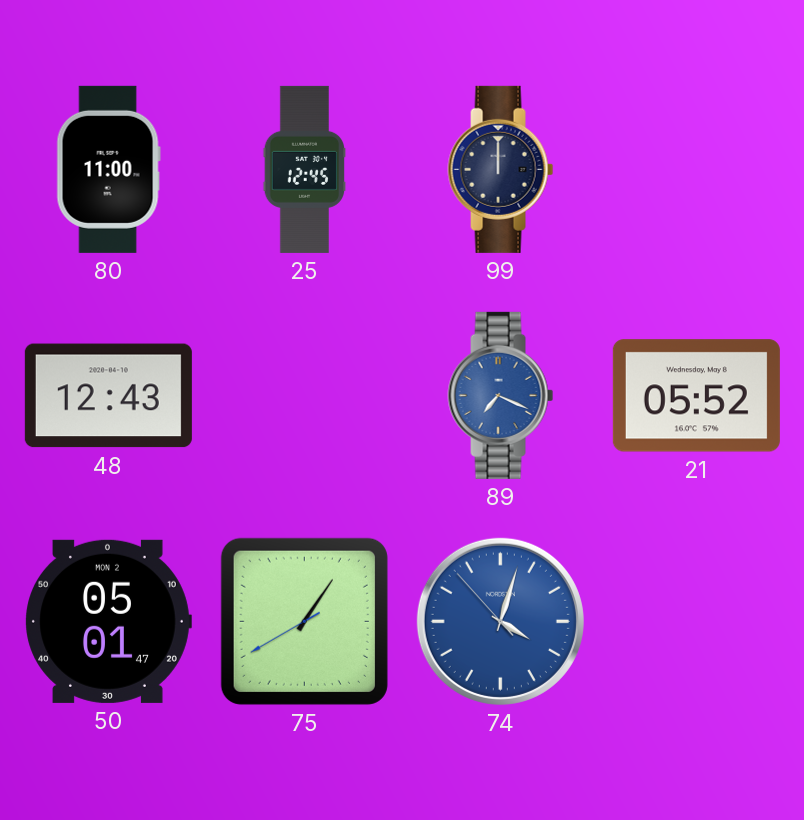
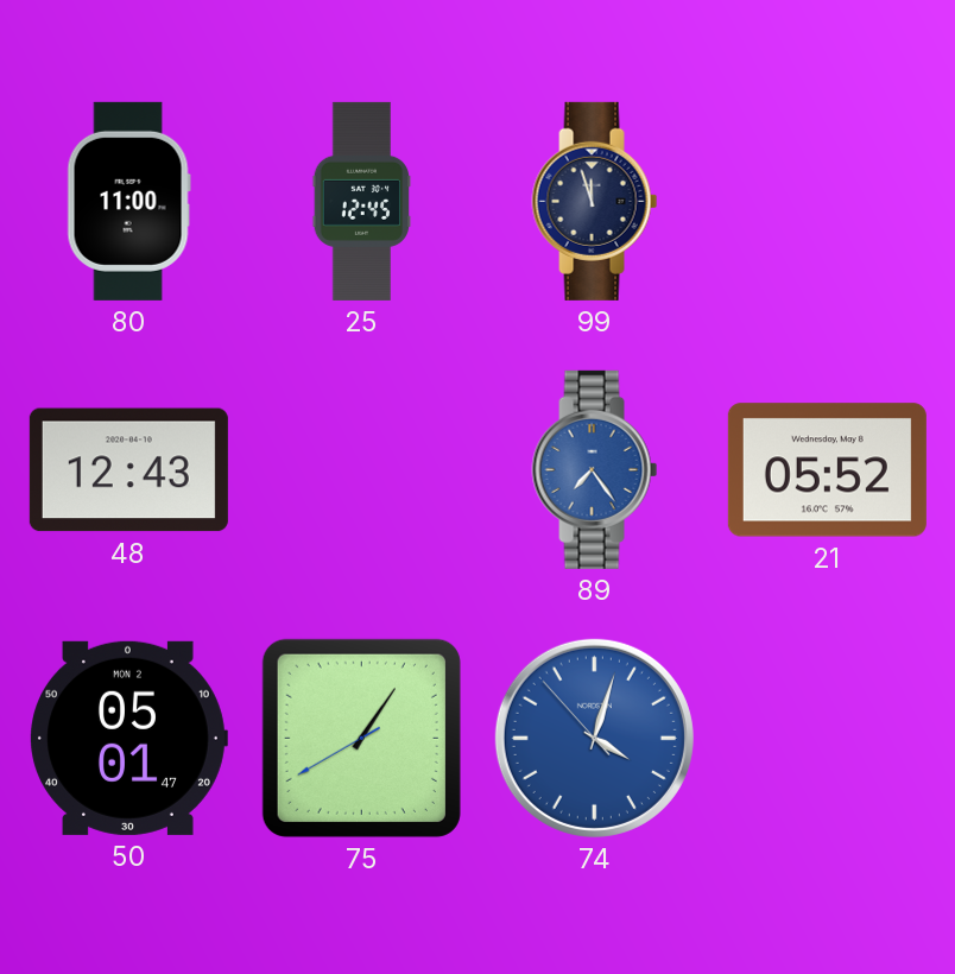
99: 12:00 -> 11:57 (595, 201)
89: 7:19 -> 7:24 (595, 469)
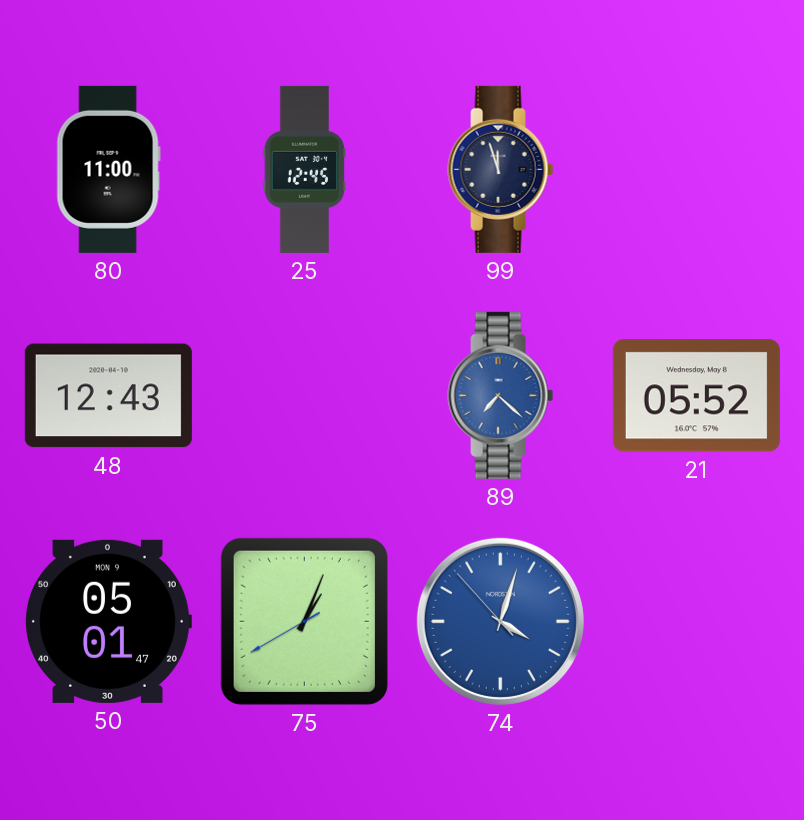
89: 7:24 -> 7:22 (501, 395)
50 date: MON 2 -> MON 9 (108, 621)
75: 1:05 -> 1:03 (304, 621)
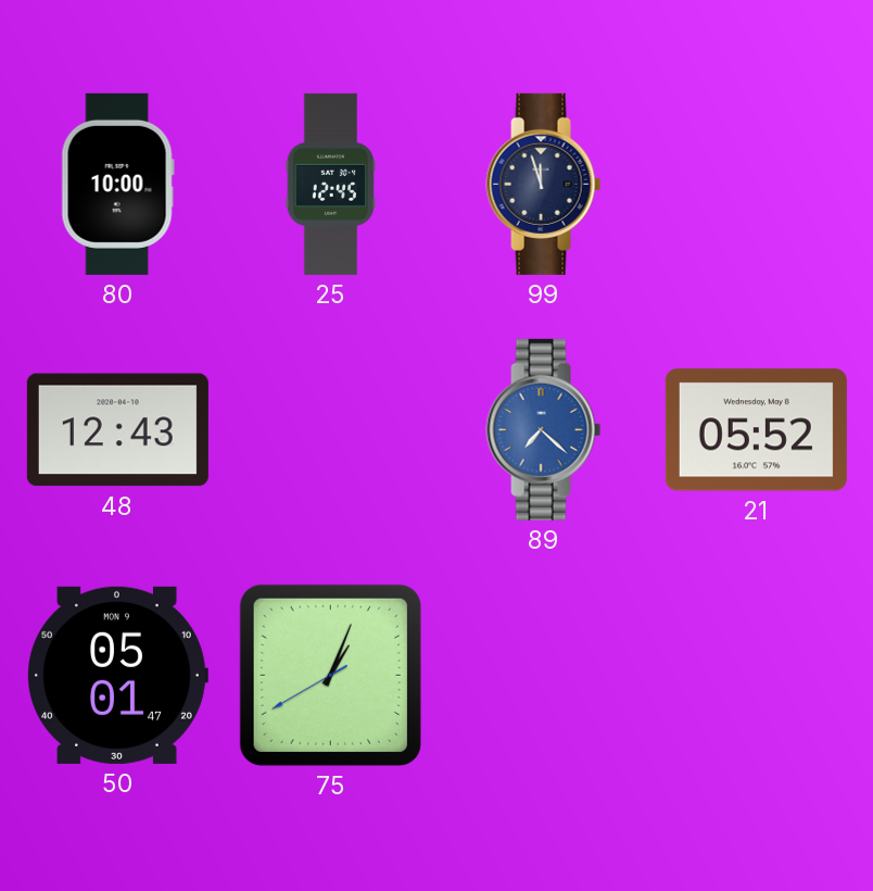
80: 11:00 -> 10:00 (117, 184)
74: 4:02 -> none (500, 621)
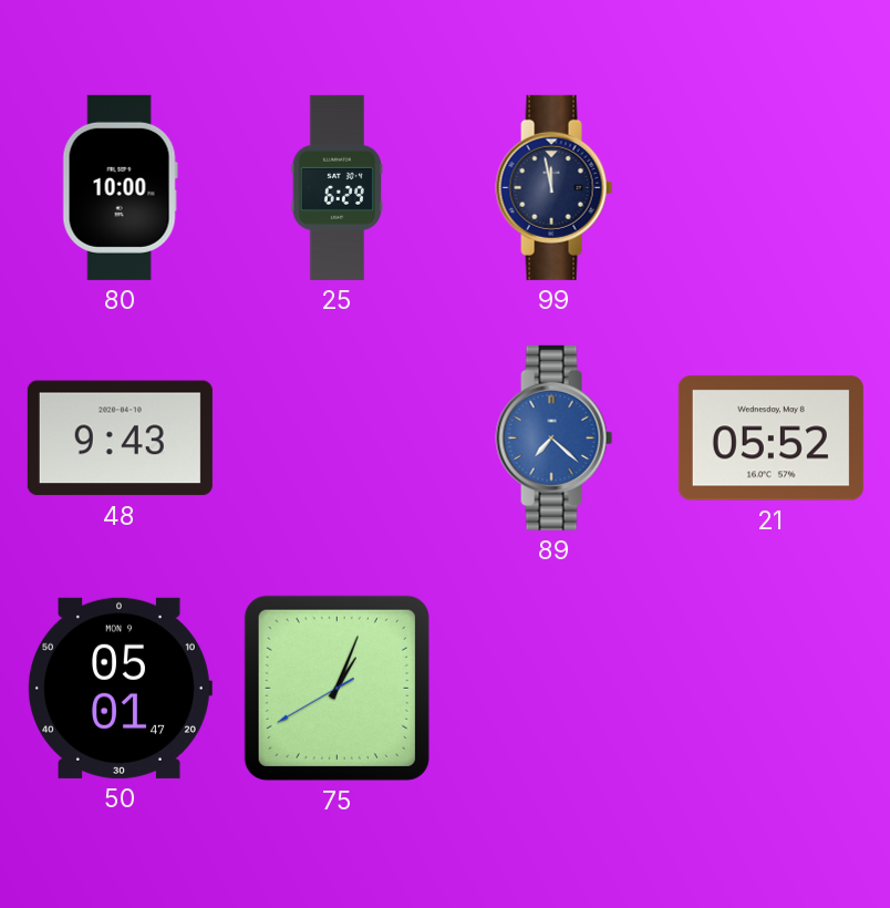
25: 12:45 -> 6:29 (338, 187)
99: 11:57 -> 11:58 (555, 187)
48: 12:43 -> 9:43 (120, 438)
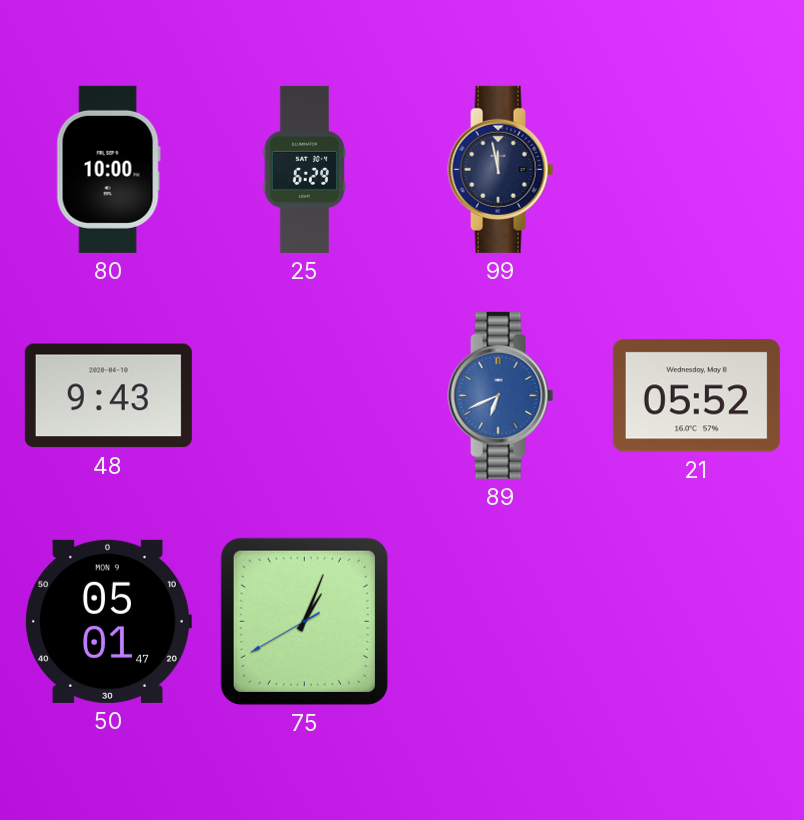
89: 7:22 -> 6:41 (501, 395)
